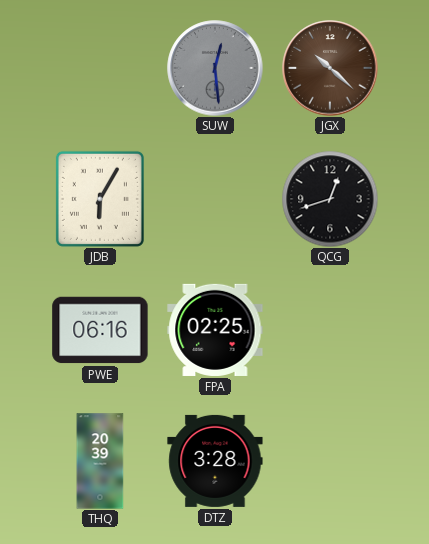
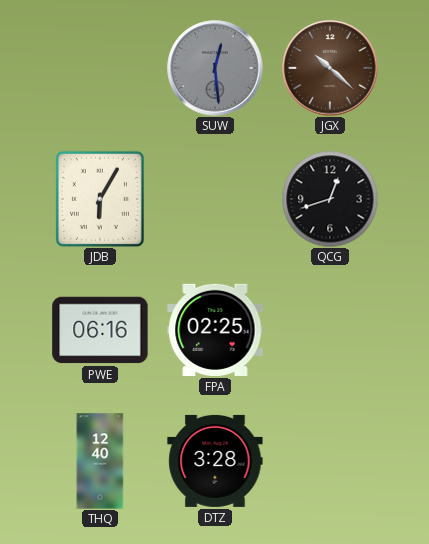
THQ: 20:39 -> 12:40 (100, 461)
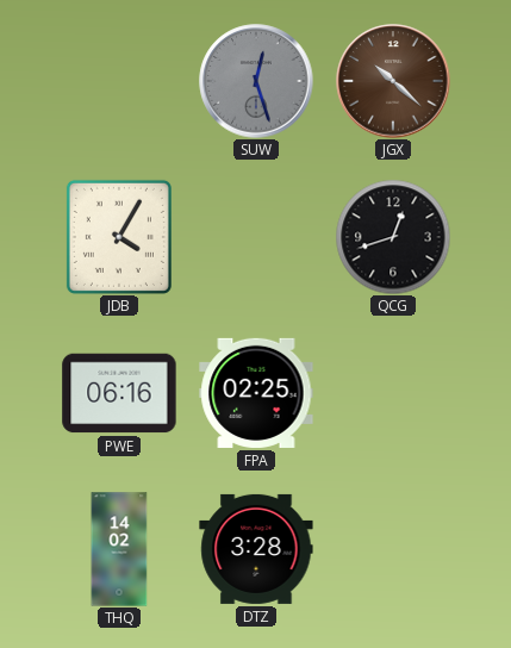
SUW: 12:29 -> 12:27 (256, 81)
JDB: 6:05 -> 4:05 (119, 237)
THQ: 12:40 -> 14:02 (119, 549)
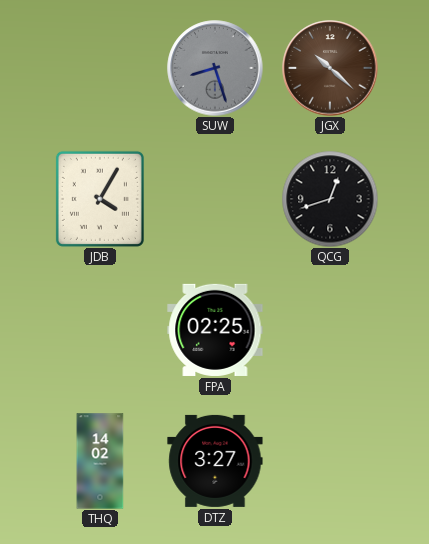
SUW: 12:27 -> 8:27 (215, 68)
PWE: 06:16 -> none (119, 393)
DTZ: 3:28 -> 3:27 (215, 461)
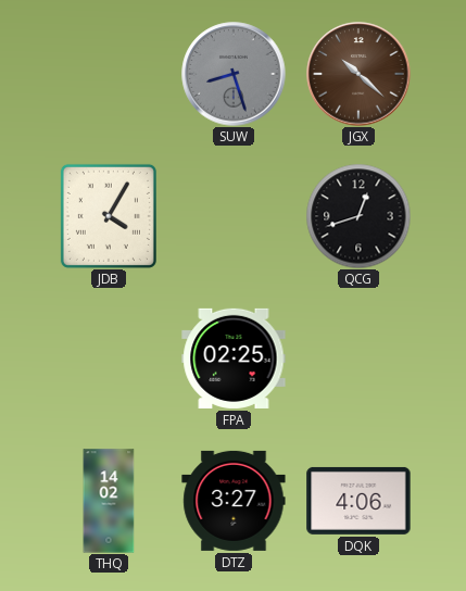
DQK: none -> 4:06 (358, 501)
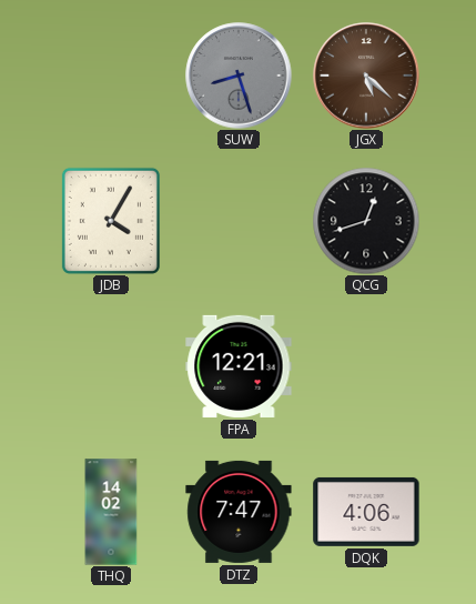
JGX: 10:22 -> 5:22 (366, 75)
FPA: 02:25 -> 12:21 (239, 366)
DTZ: 3:27 -> 7:47 (239, 512)
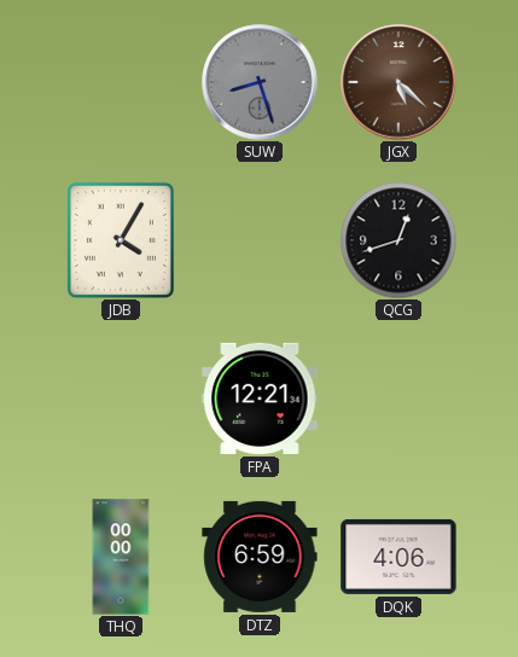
THQ: 14:02 -> 00:00 (121, 557)
DTZ: 7:47 -> 6:59 (260, 557)
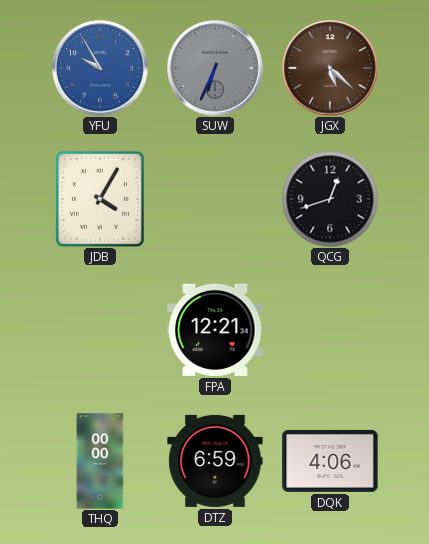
YFU: none -> 9:55 (100, 68)
SUW: 8:27 -> 6:34 (215, 68)
